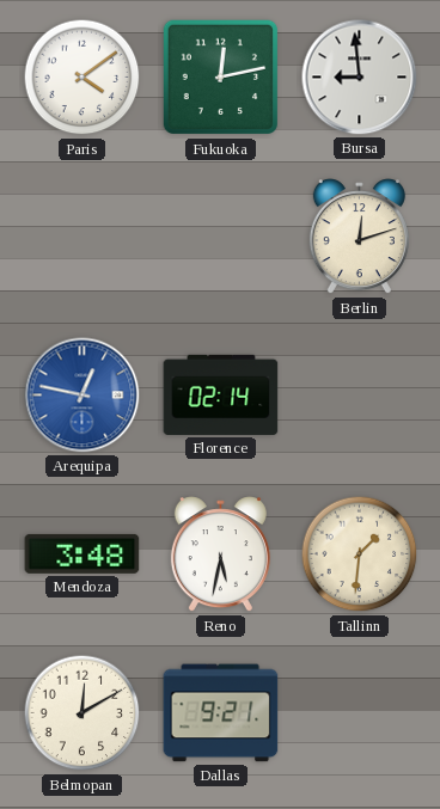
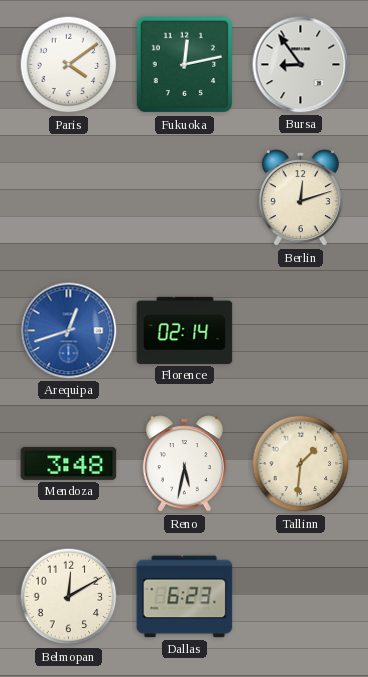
Bursa: 8:59 -> 8:54 (301, 65)
Arequipa: 12:47 -> 12:42 (69, 331)
Dallas: 9:21 -> 6:23 (185, 597)
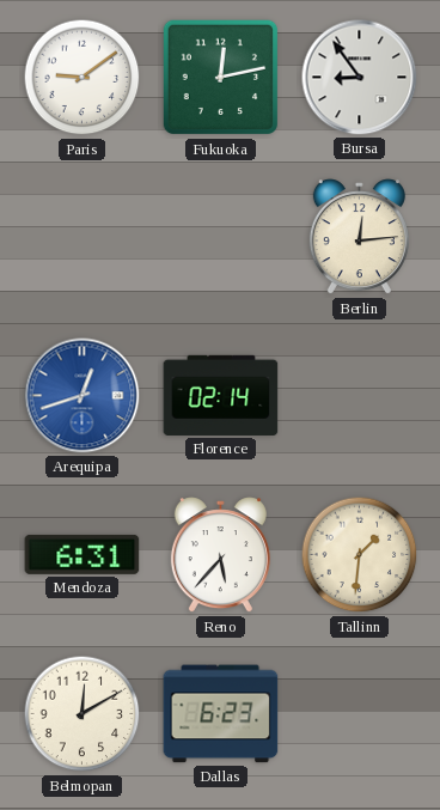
Paris: 4:09 -> 9:09 (82, 78)
Berlin: 12:12 -> 12:14 (359, 237)
Mendoza: 3:48 -> 6:31 (82, 554)
Reno: 5:32 -> 5:37 (220, 555)
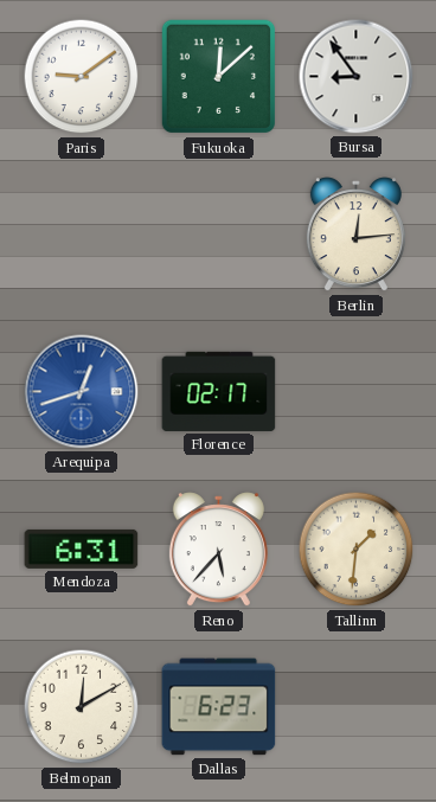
Fukuoka: 12:13 -> 12:08 (219, 77)
Florence: 02:14 -> 02:17 (219, 391)
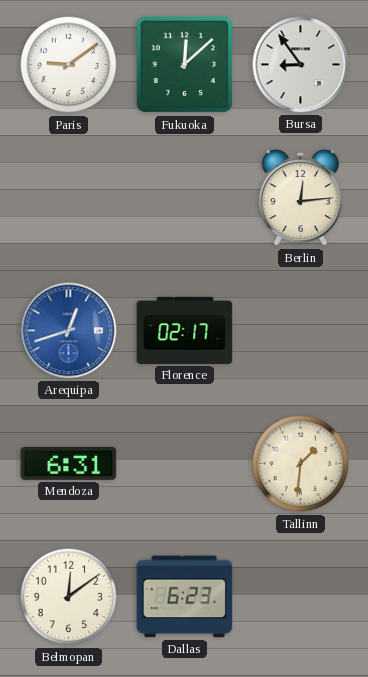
Reno: 5:37 -> none (218, 550)
Belmopan: 12:10 -> 12:09 (69, 597)
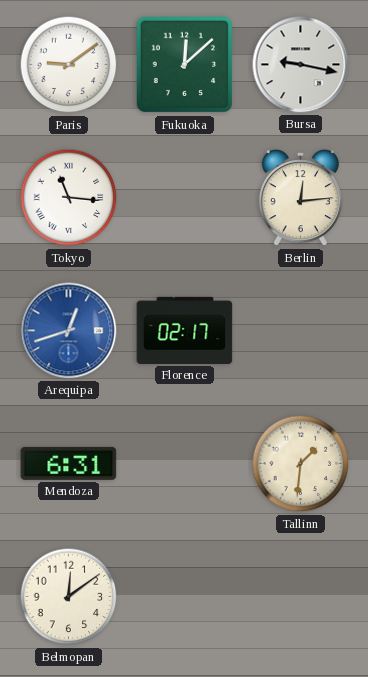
Bursa: 8:54 -> 9:17 (301, 65)
Tokyo: none -> 11:16 (69, 198)
Dallas: 6:23 -> none (185, 597)
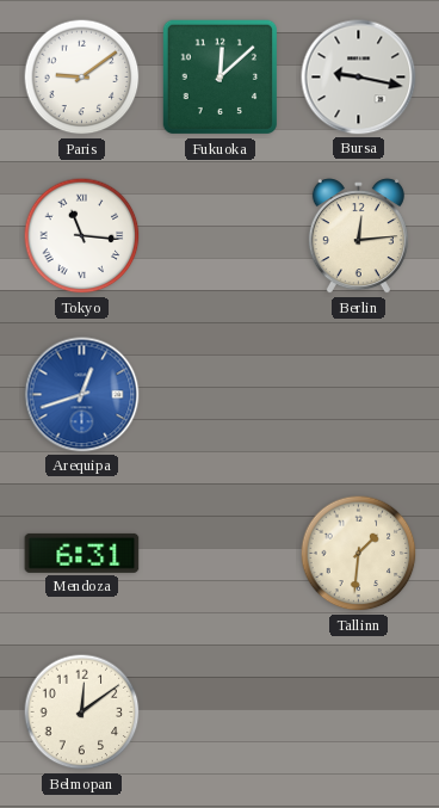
Florence: 02:17 -> none (185, 330)
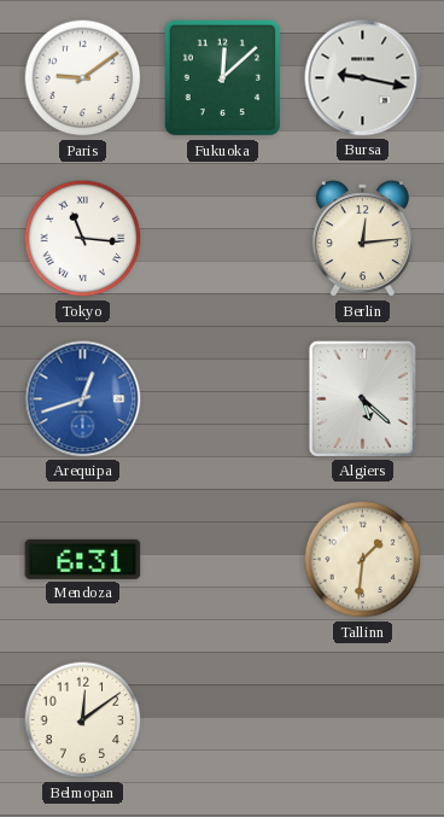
Algiers: none -> 5:22 (362, 398)
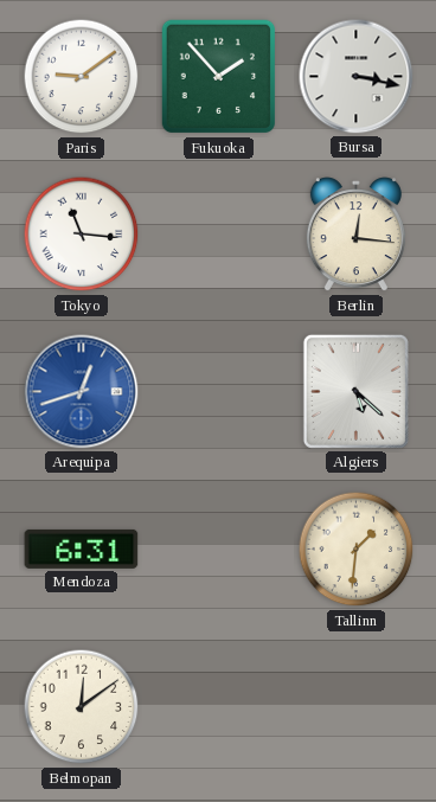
Fukuoka: 12:08 -> 1:53 (219, 77)
Bursa: 9:17 -> 3:17 (357, 77)
Berlin: 12:14 -> 12:16 (355, 235)
